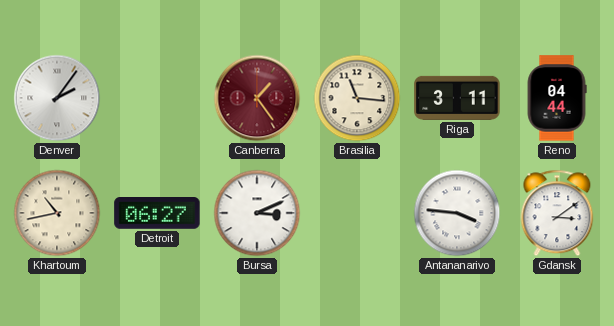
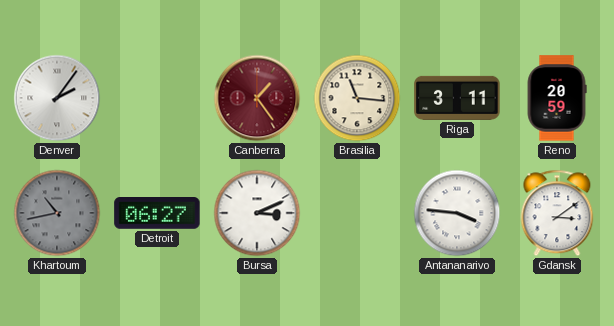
Reno: 04:44 -> 20:59 (557, 98)
Khartoum dial: cream -> grey (57, 213)
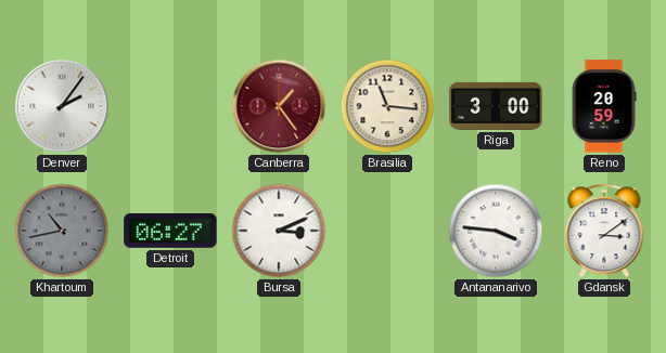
Riga: 3:11 -> 3:00 (496, 106)
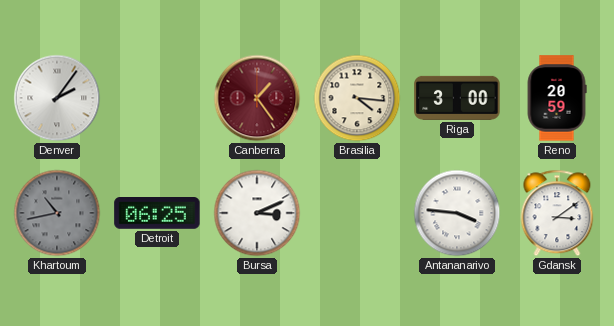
Brasilia: 11:16 -> 4:16 (357, 98)
Detroit: 06:27 -> 06:25 (157, 213)
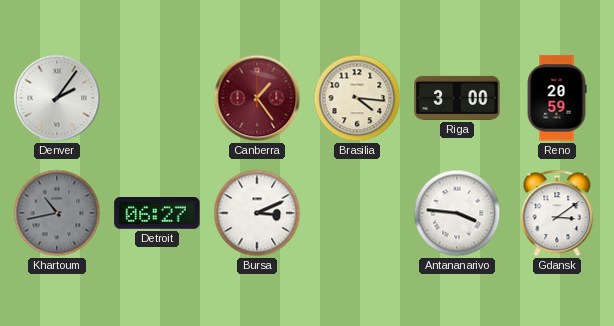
Detroit: 06:25 -> 06:27 (157, 213)
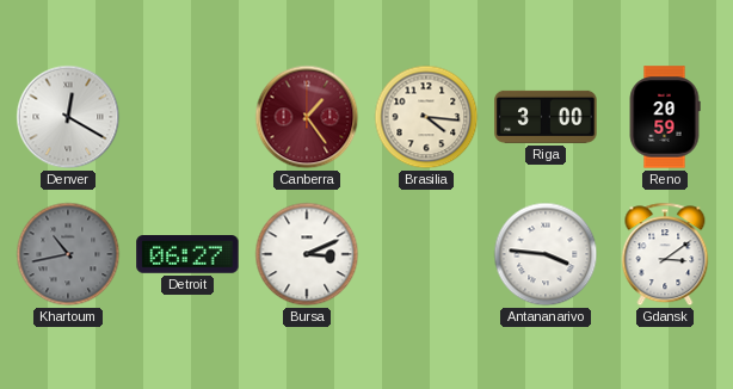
Denver: 2:06 -> 12:20 (68, 117)
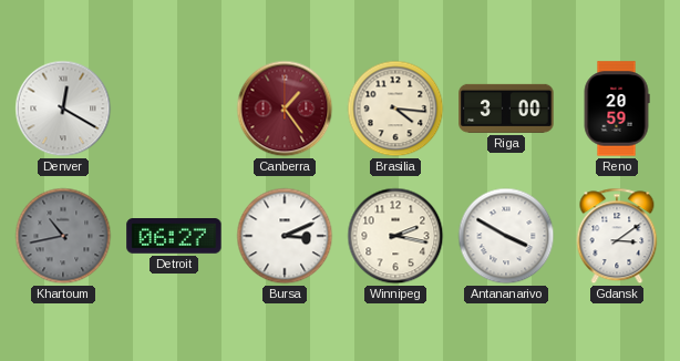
Winnipeg: none -> 2:17 (395, 236)
Antananarivo: 3:46 -> 3:50 (506, 236)
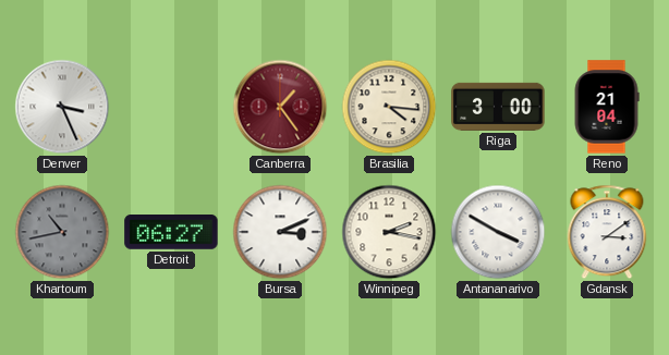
Denver: 12:20 -> 3:26 (62, 107)
Reno: 20:59 -> 21:04 (607, 107)
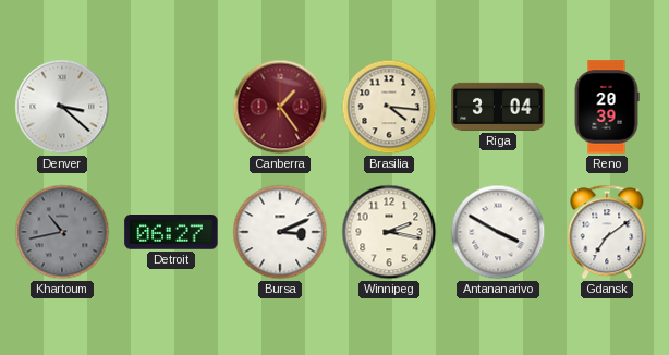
Denver: 3:26 -> 3:22 (62, 107)
Riga: 3:00 -> 3:04 (498, 107)
Reno: 21:04 -> 20:39 (607, 107)
Gdansk: 3:09 -> 7:09 (607, 232)
